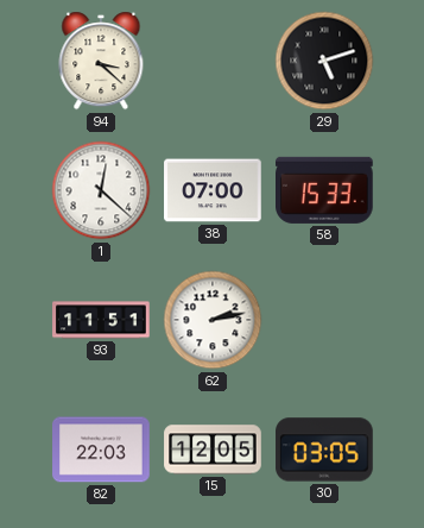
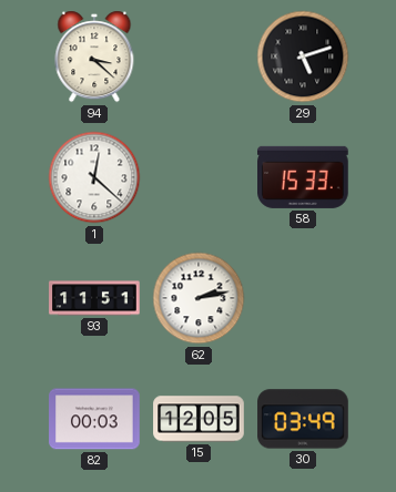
38: 07:00 -> none (213, 190)
82: 22:03 -> 00:03 (94, 419)
30: 03:05 -> 03:49 (303, 419)
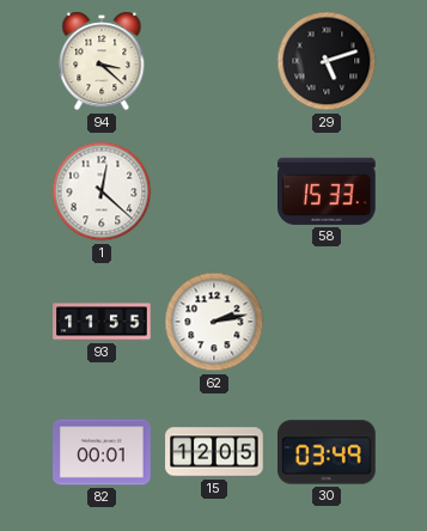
93: 11:51 -> 11:55 (102, 322)
82: 00:03 -> 00:01 (102, 452)
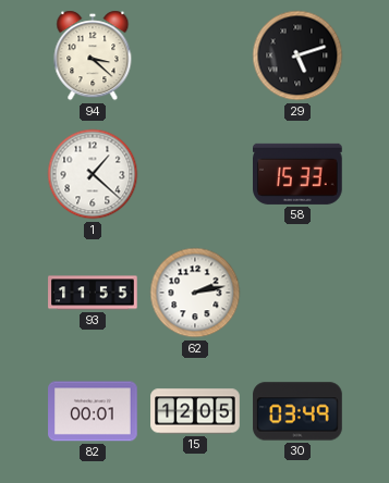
1: 12:22 -> 1:22 (93, 174)
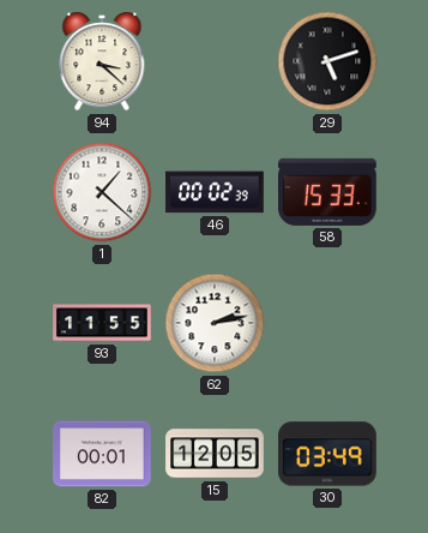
46: none -> 00:02 (215, 192)
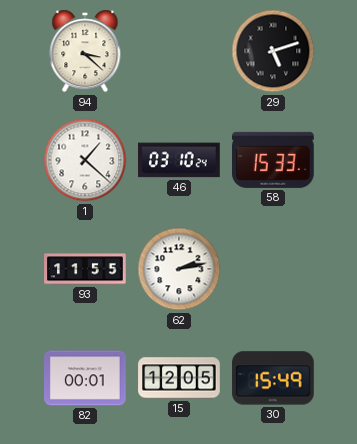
46: 00:02 -> 03:10 (179, 160)
30: 03:49 -> 15:49 (273, 378)
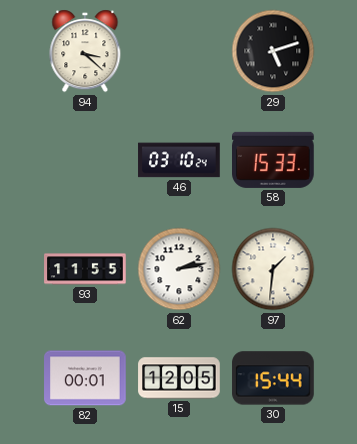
1: 1:22 -> none (85, 160)
97: none -> 1:31 (273, 269)
30: 15:49 -> 15:44 (273, 378)
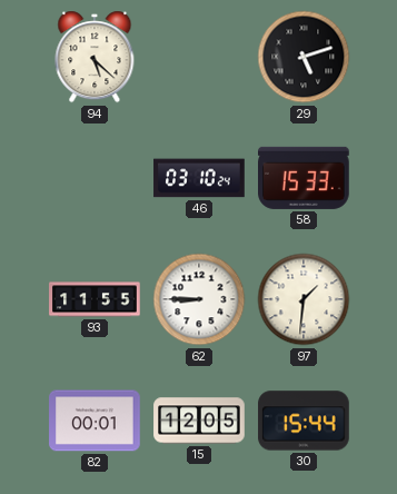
94: 3:22 -> 5:22 (95, 57)
62: 2:13 -> 8:45 (199, 299)
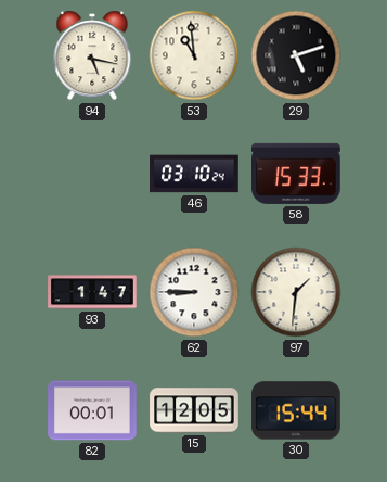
94: 5:22 -> 5:17 (92, 55)
53: none -> 10:59 (194, 55)
93: 11:55 -> 1:47 (92, 292)
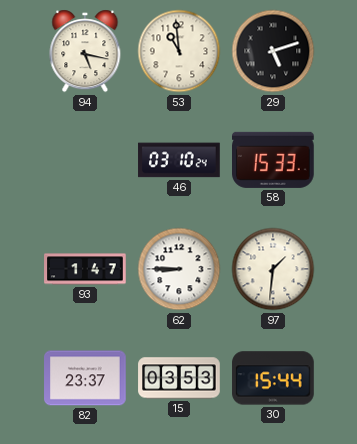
82: 00:01 -> 23:37 (85, 378)
15: 12:05 -> 03:53 (179, 378)
